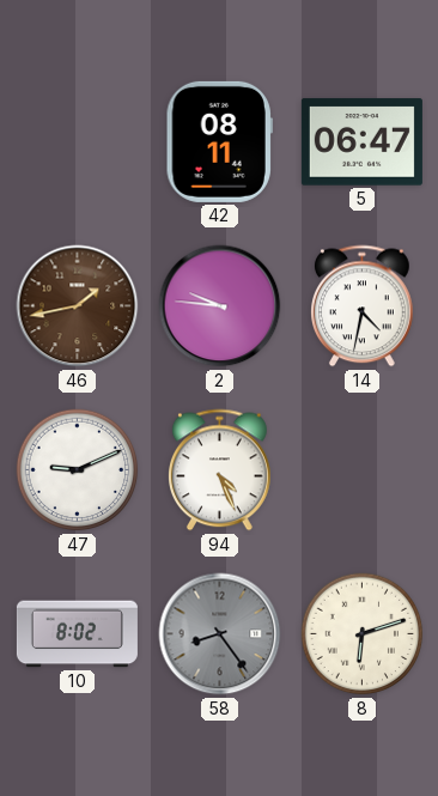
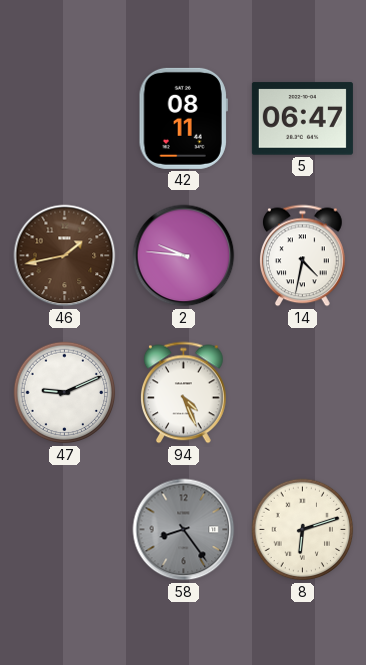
10: 8:02 -> none (77, 634)
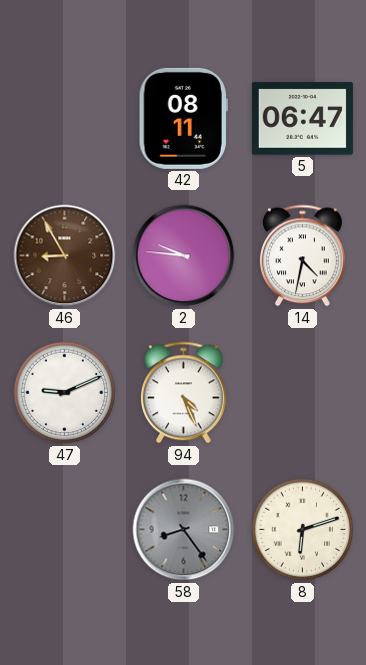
46: 1:43 -> 8:55 (65, 256)
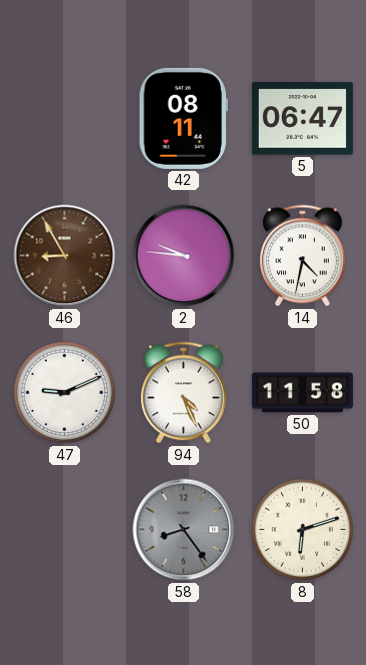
50: none -> 11:58 (302, 393)
